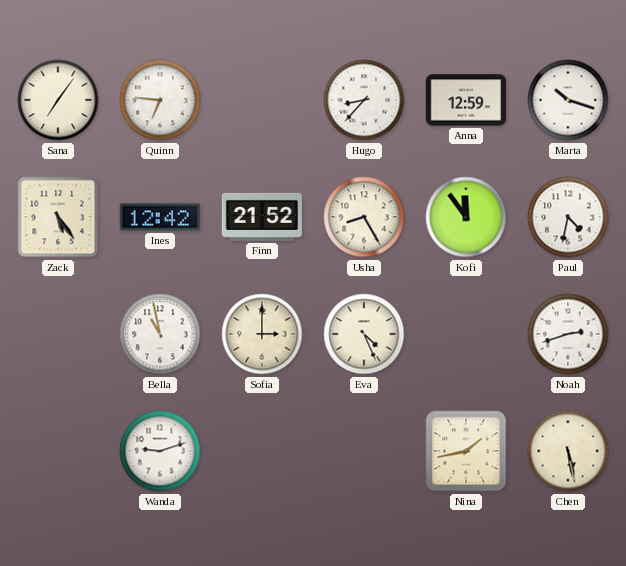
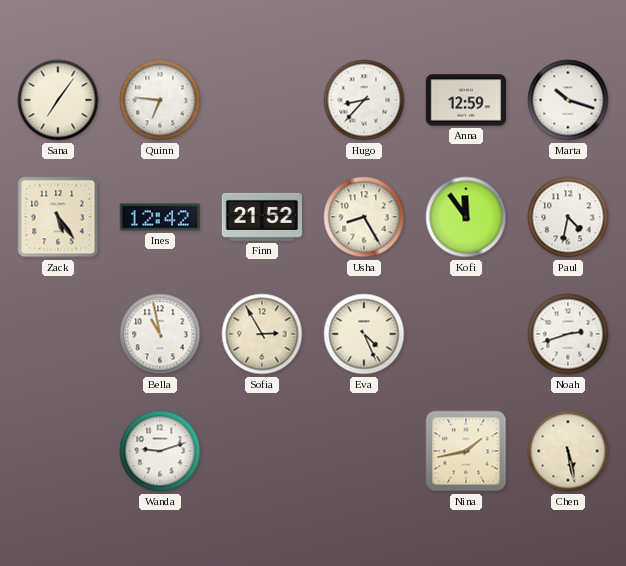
Sofia: 3:00 -> 2:55 (262, 334)
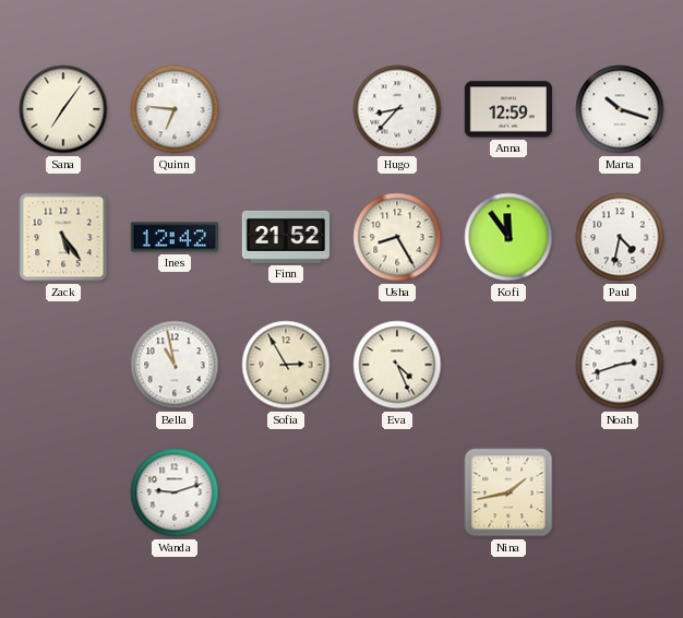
Chen: 5:28 -> none (568, 451)
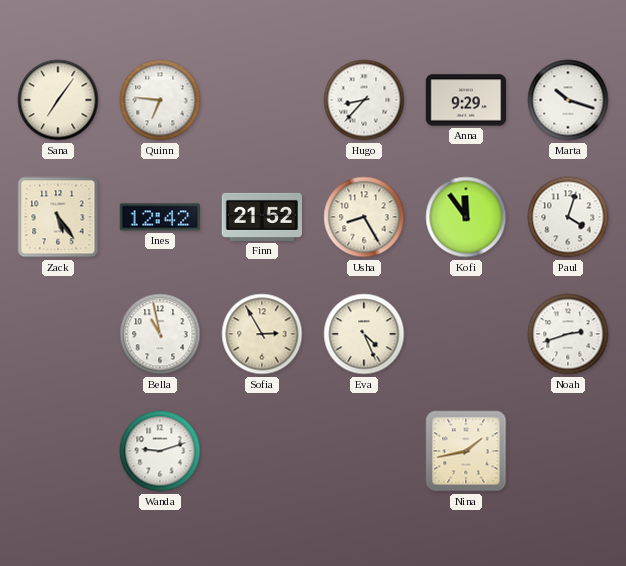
Anna: 12:59 -> 9:29 (466, 100)
Paul: 4:32 -> 4:03 (568, 217)
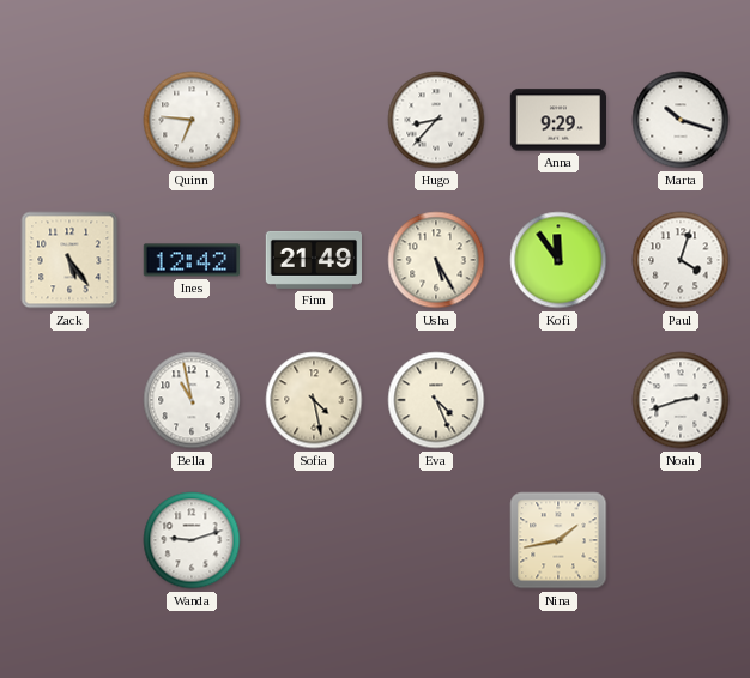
Sana: 7:06 -> none (58, 100)
Finn: 21:52 -> 21:49 (314, 260)
Usha: 8:25 -> 5:25 (436, 260)
Sofia: 2:55 -> 4:28 (314, 400)
